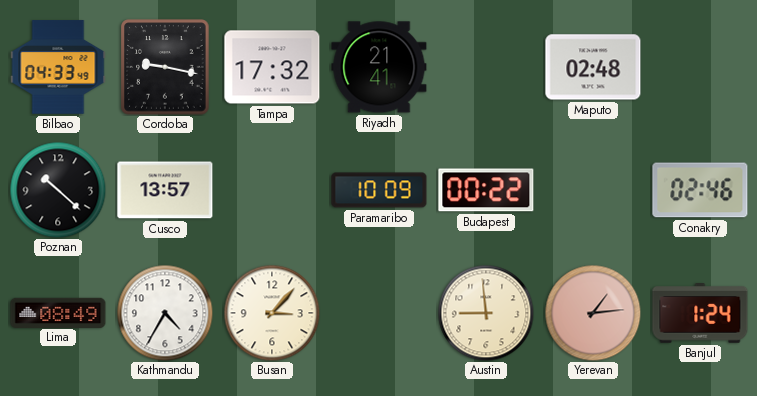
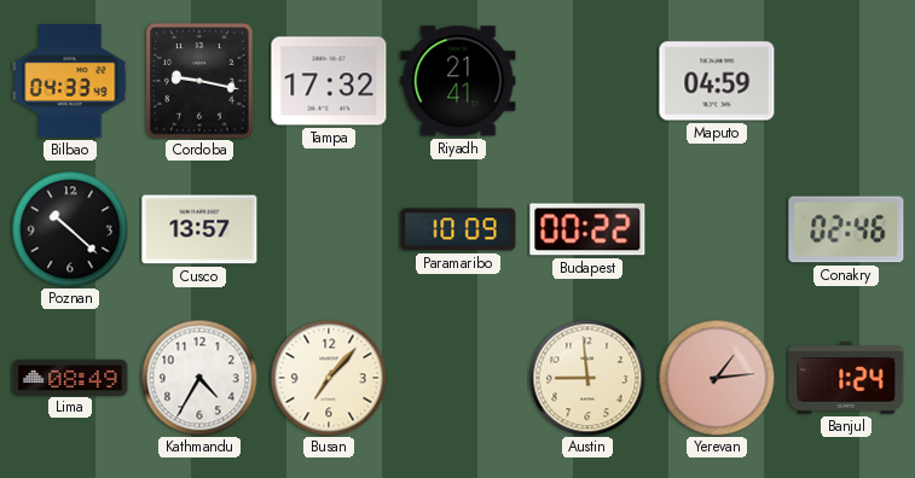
Maputo: 02:48 -> 04:59 (717, 81)
Busan: 3:07 -> 7:07 (329, 378)
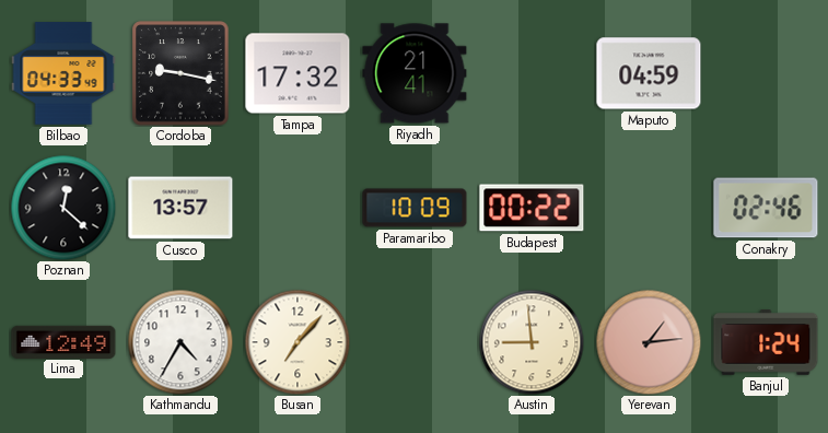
Poznan: 10:22 -> 12:22 (63, 208)
Lima: 08:49 -> 12:49 (63, 341)
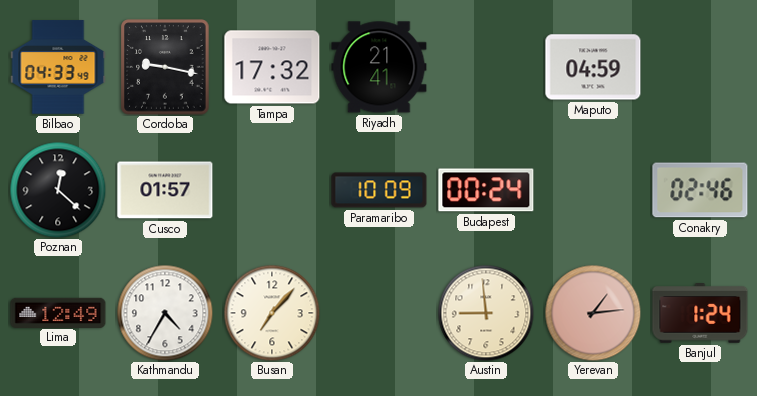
Cusco: 13:57 -> 01:57 (165, 190)
Budapest: 00:22 -> 00:24 (486, 190)
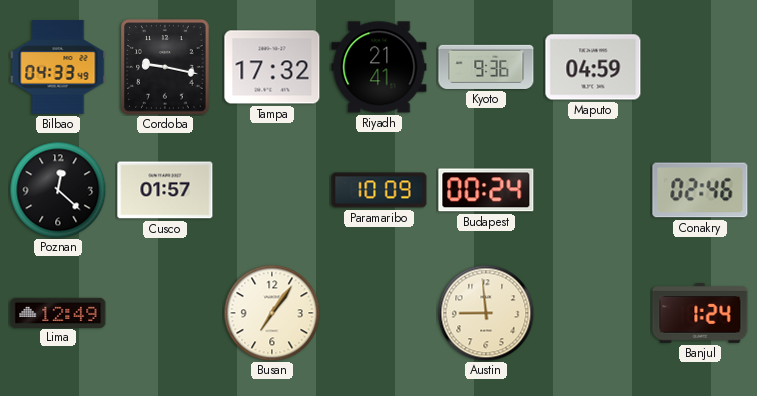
Kyoto: none -> 9:36 (486, 67)
Kathmandu: 4:35 -> none (165, 313)
Busan: 7:07 -> 7:06 (272, 313)
Yerevan: 1:14 -> none (593, 313)
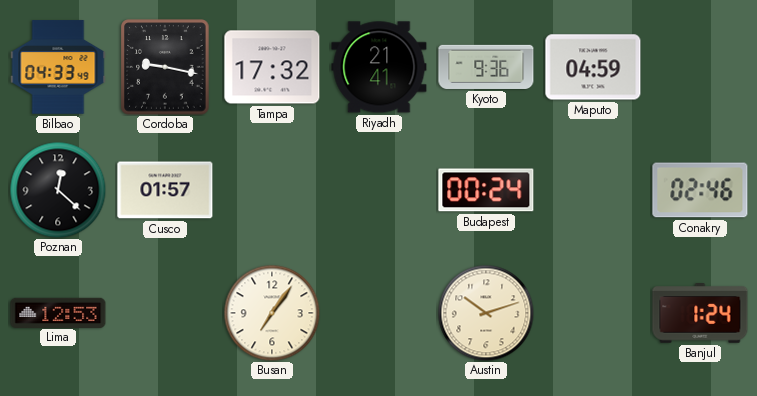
Paramaribo: 10:09 -> none (379, 190)
Lima: 12:49 -> 12:53 (58, 312)
Austin: 8:59 -> 10:12 (486, 313)
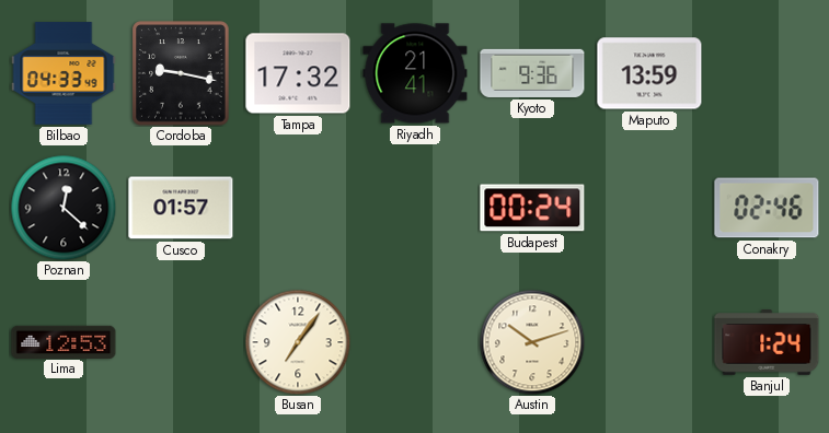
Maputo: 04:59 -> 13:59 (649, 73)
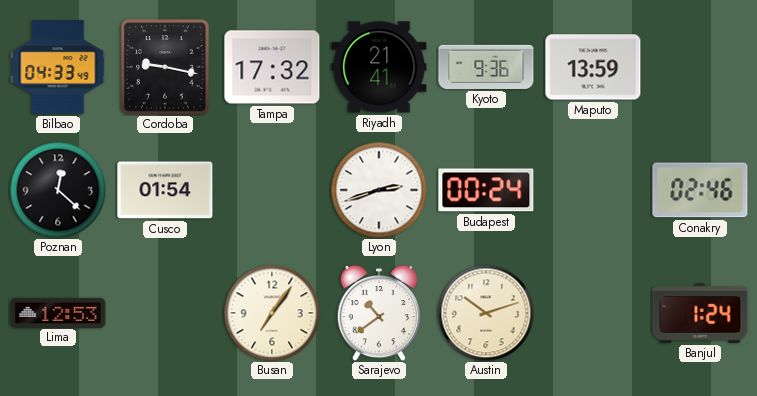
Cusco: 01:57 -> 01:54 (165, 190)
Lyon: none -> 2:42 (379, 190)
Sarajevo: none -> 10:39 (379, 313)
